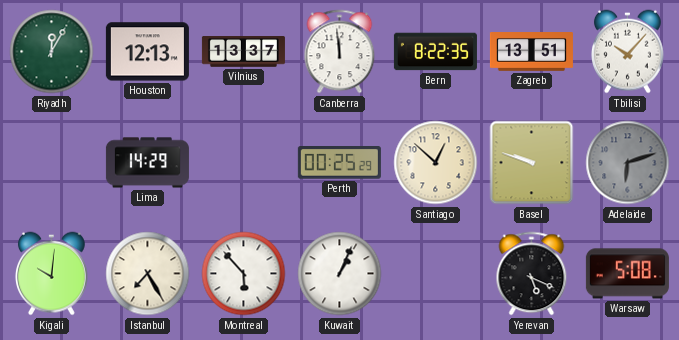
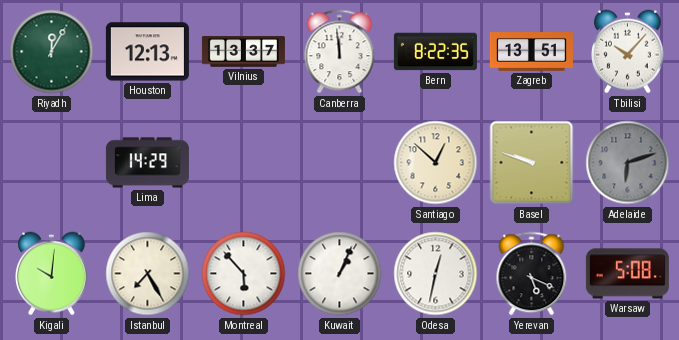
Perth: 00:25 -> none (339, 163)
Odesa: none -> 12:32 (436, 274)
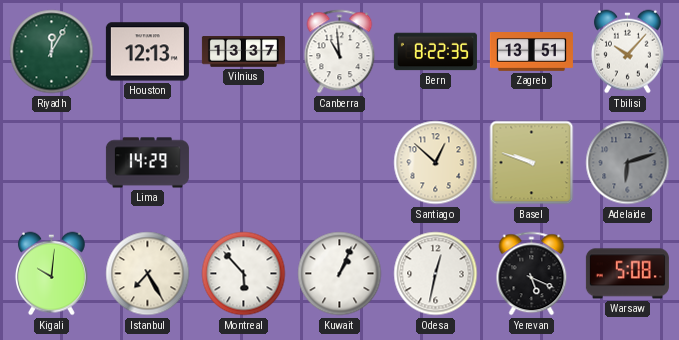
Canberra: 11:59 -> 10:59 (340, 52)
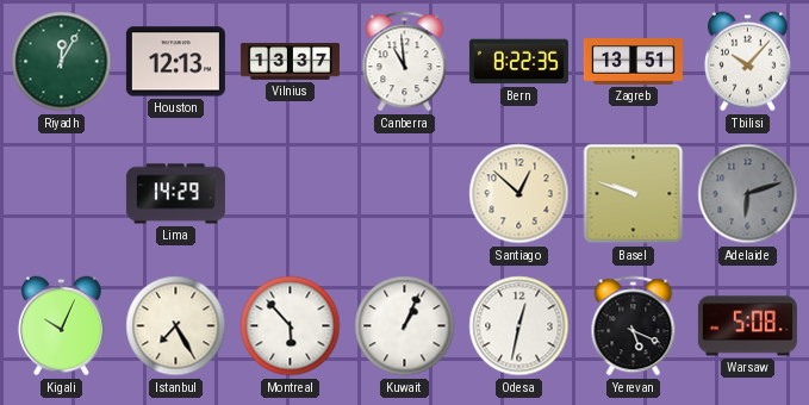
Kigali: 10:01 -> 10:04 (61, 326)
